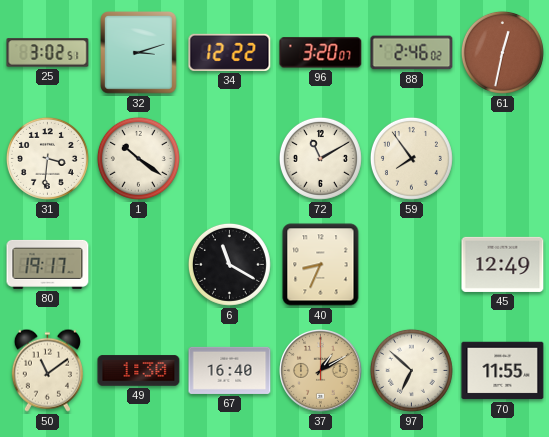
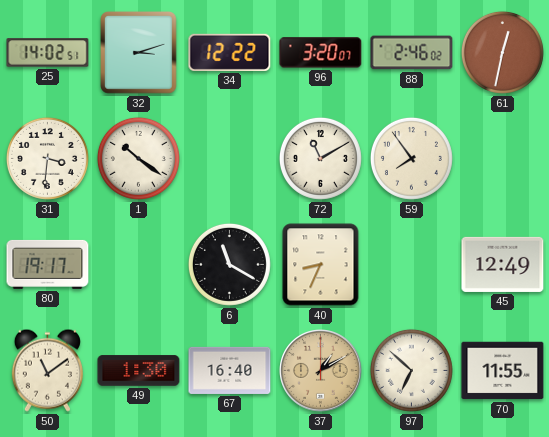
25: 3:02 -> 14:02 (48, 53)
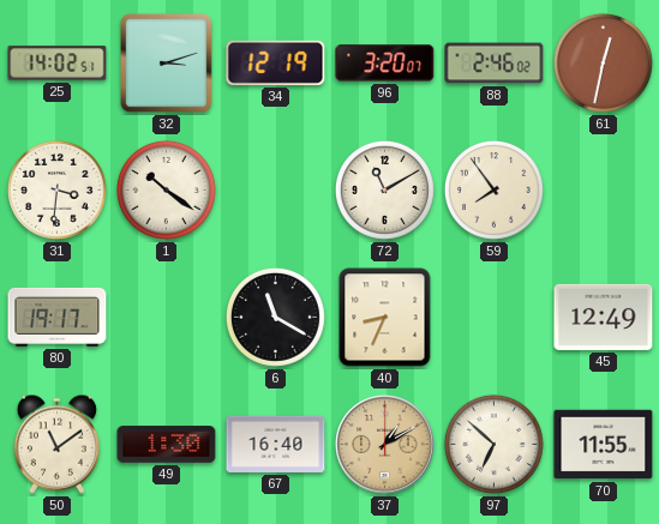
34: 12:22 -> 12:19 (276, 62)
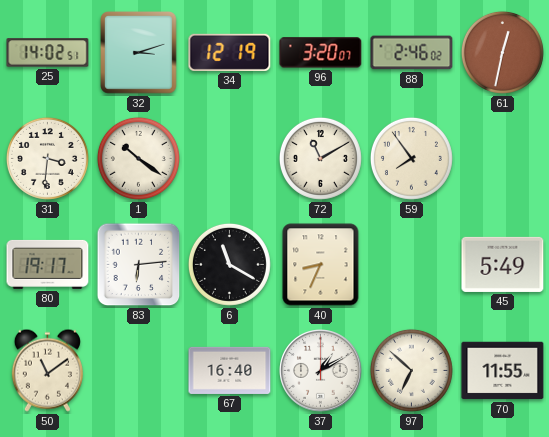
83: none -> 6:14 (139, 265)
45: 12:49 -> 5:49 (503, 264)
49: 1:30 -> none (167, 445)
37 dial: champagne -> white (321, 371)
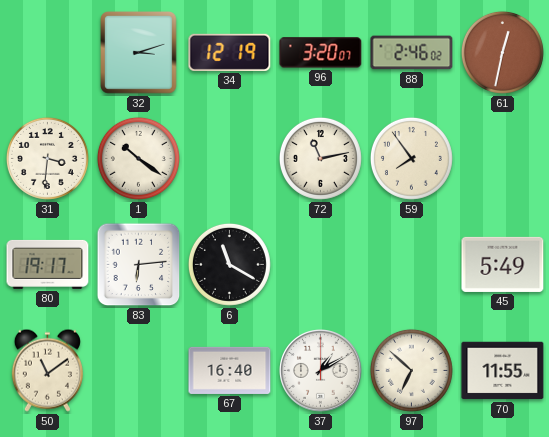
25: 14:02 -> none (48, 53)
72: 11:10 -> 11:13 (320, 158)
40: 8:34 -> none (321, 265)
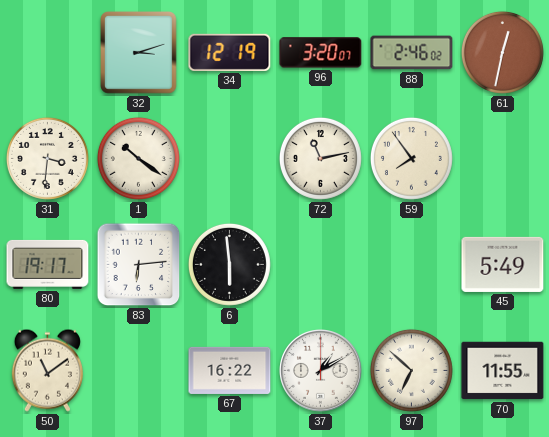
6: 11:20 -> 5:59 (229, 264)
67: 16:40 -> 16:22 (230, 370)
